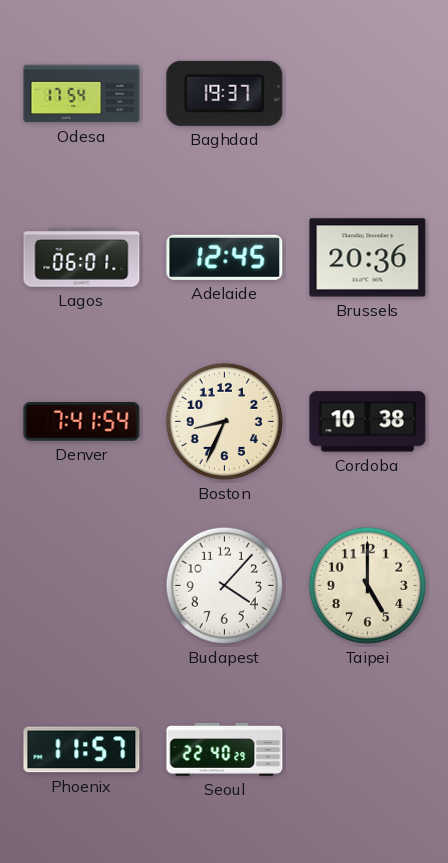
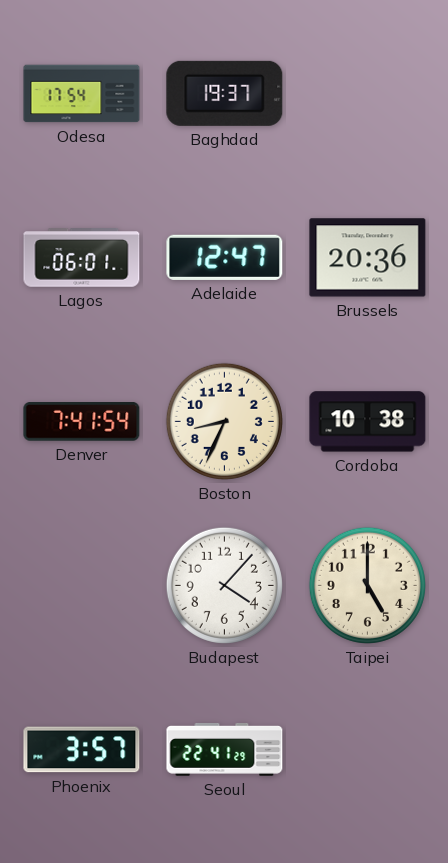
Adelaide: 12:45 -> 12:47 (225, 257)
Phoenix: 11:57 -> 3:57 (82, 750)
Seoul: 22:40 -> 22:41 (225, 750)
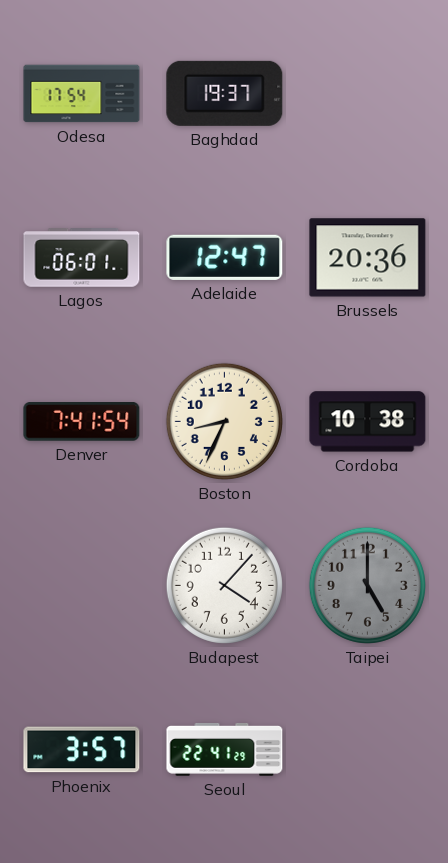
Taipei dial: cream -> grey (367, 585)
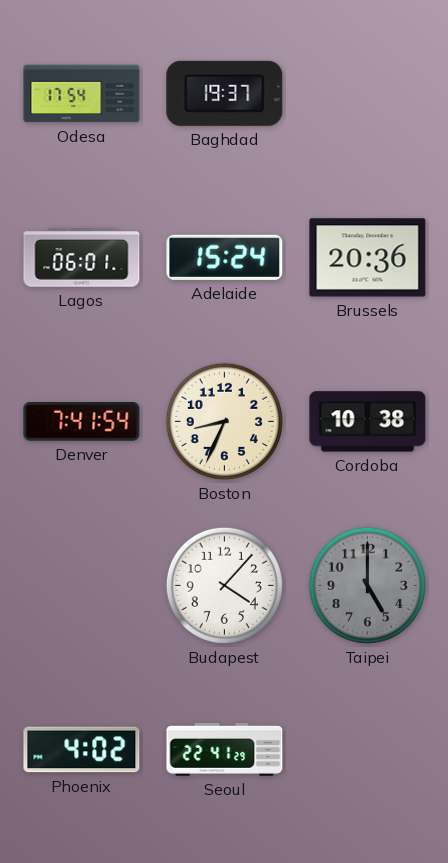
Adelaide: 12:47 -> 15:24 (225, 257)
Phoenix: 3:57 -> 4:02 (82, 750)
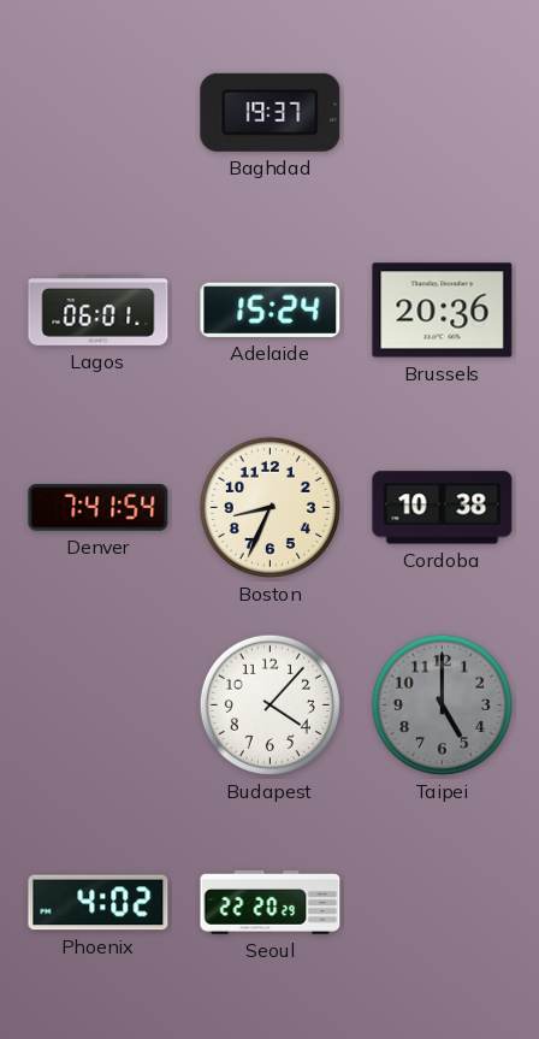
Odesa: 17:54 -> none (82, 94)
Seoul: 22:41 -> 22:20 (271, 903)
